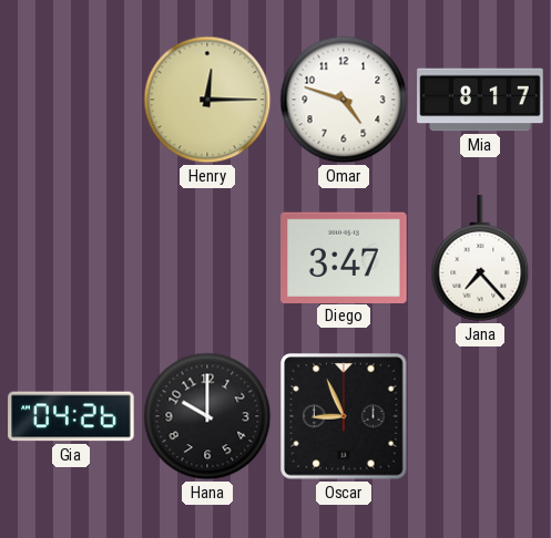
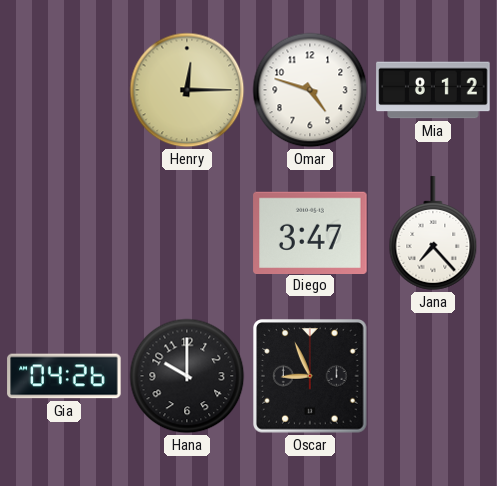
Mia: 8:17 -> 8:12 (433, 90)
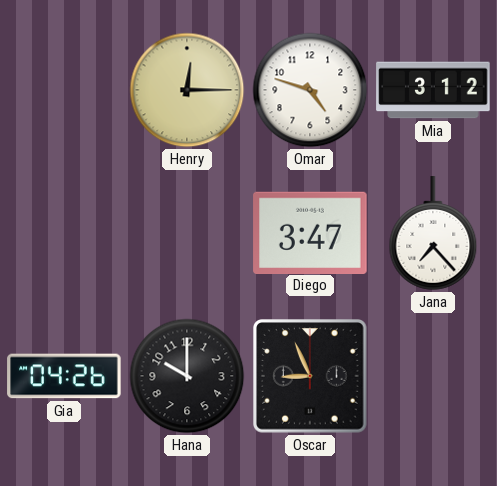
Mia: 8:12 -> 3:12 (433, 90)
